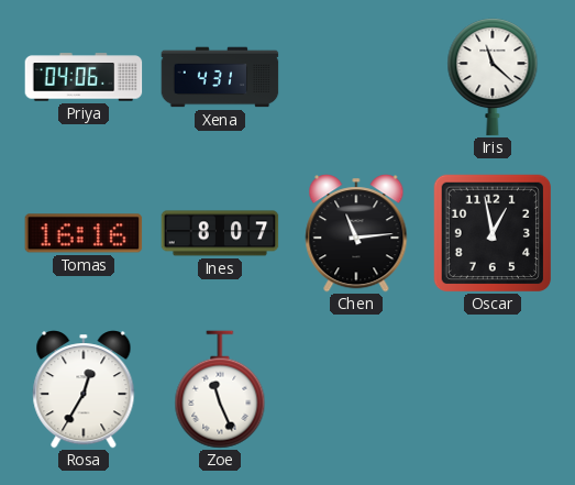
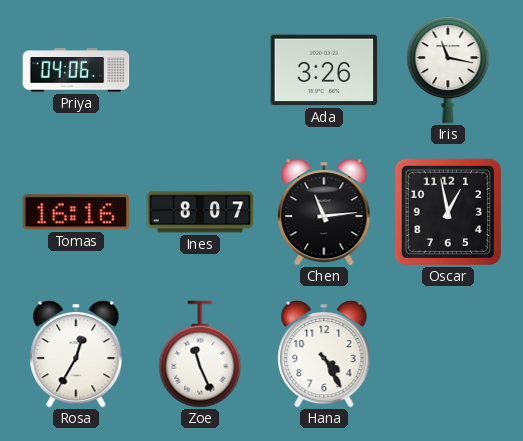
Xena: 4:31 -> none (220, 77)
Ada: none -> 3:26 (324, 70)
Iris: 11:22 -> 11:17 (448, 70)
Hana: none -> 4:25 (324, 354)
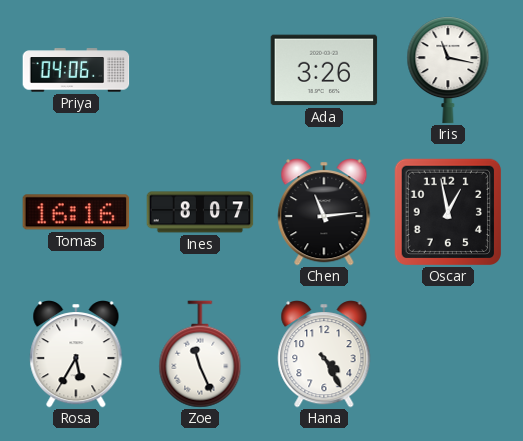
Rosa: 12:35 -> 5:35 (76, 354)
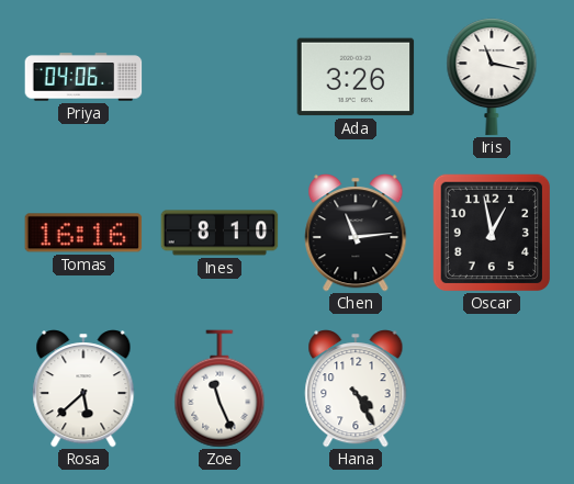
Ines: 8:07 -> 8:10 (220, 233)
Rosa: 5:35 -> 5:38 (83, 389)
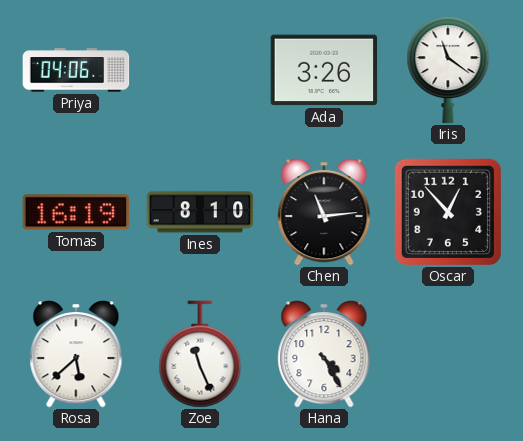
Iris: 11:17 -> 11:21 (448, 70)
Tomas: 16:16 -> 16:19 (76, 212)
Oscar: 12:58 -> 12:53 (447, 211)
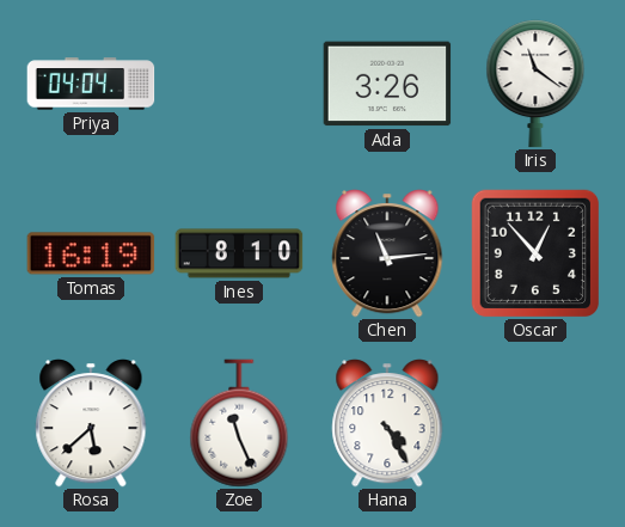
Priya: 04:06 -> 04:04 (91, 84)
